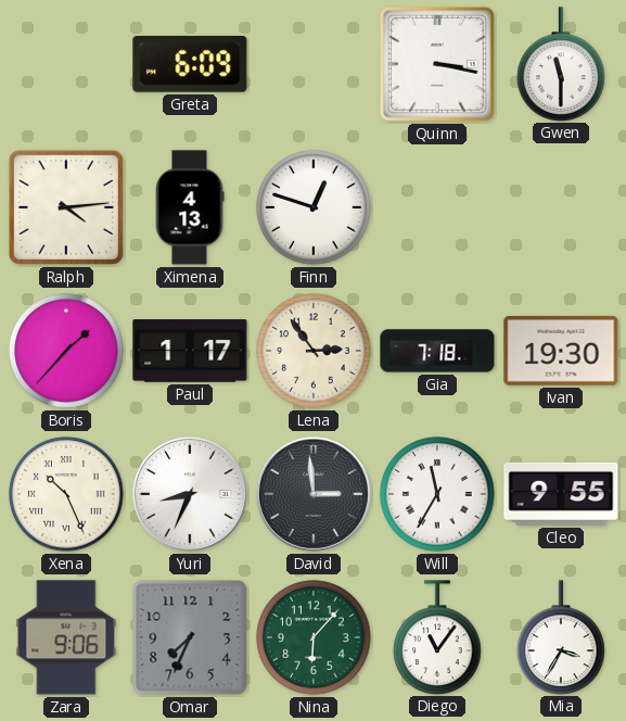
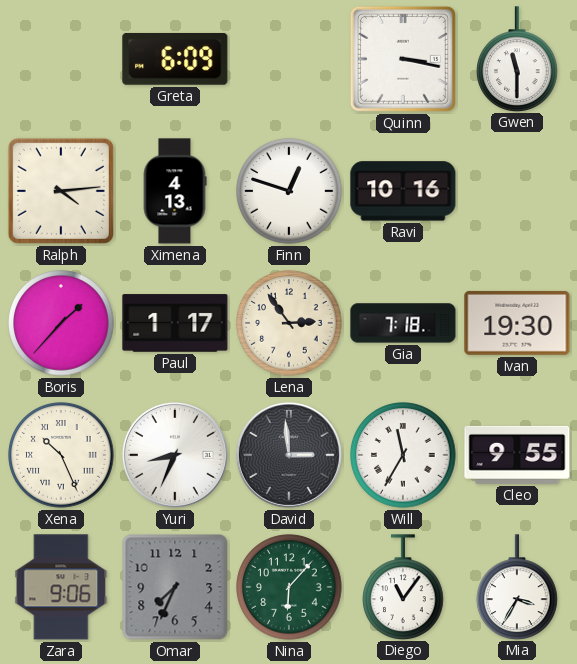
Ravi: none -> 10:16 (403, 191)
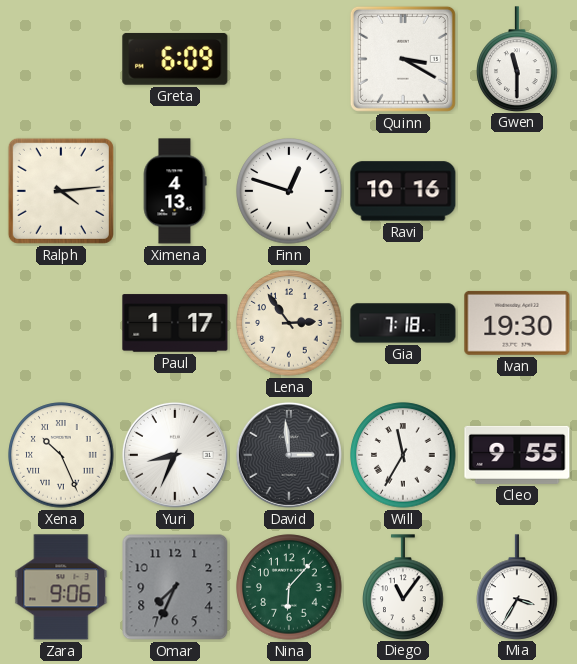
Quinn: 3:17 -> 3:20 (403, 59)
Boris: 1:37 -> none (61, 323)
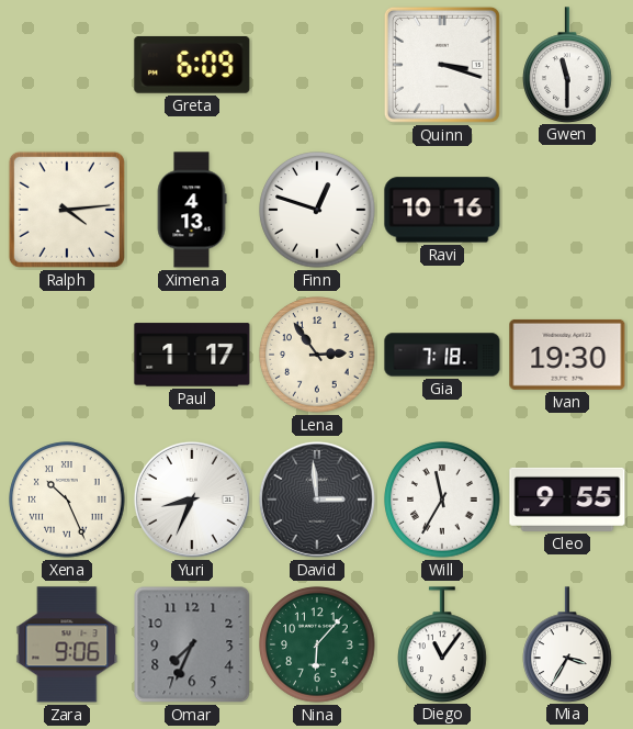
Quinn: 3:20 -> 3:18 (442, 65)
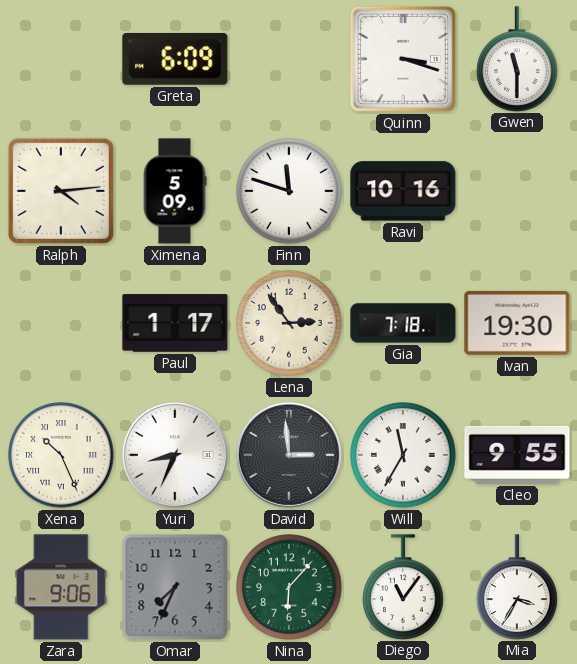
Ximena: 4:13 -> 5:09 (175, 191)
Finn: 12:48 -> 11:48 (289, 191)
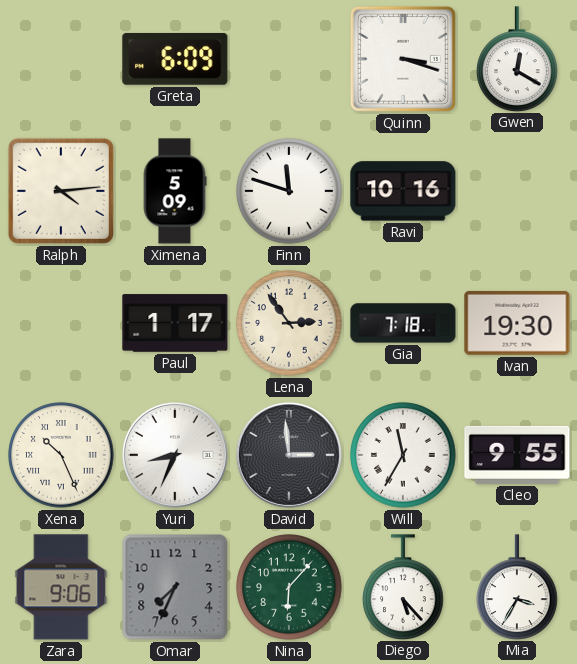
Gwen: 11:30 -> 12:20 (517, 59)
Diego: 11:06 -> 5:23 (403, 587)
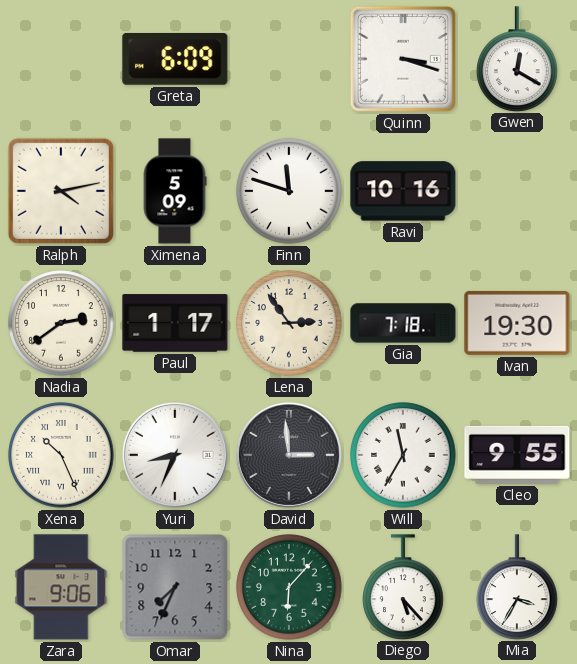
Ralph: 4:14 -> 4:13 (61, 191)
Nadia: none -> 2:39 (61, 323)
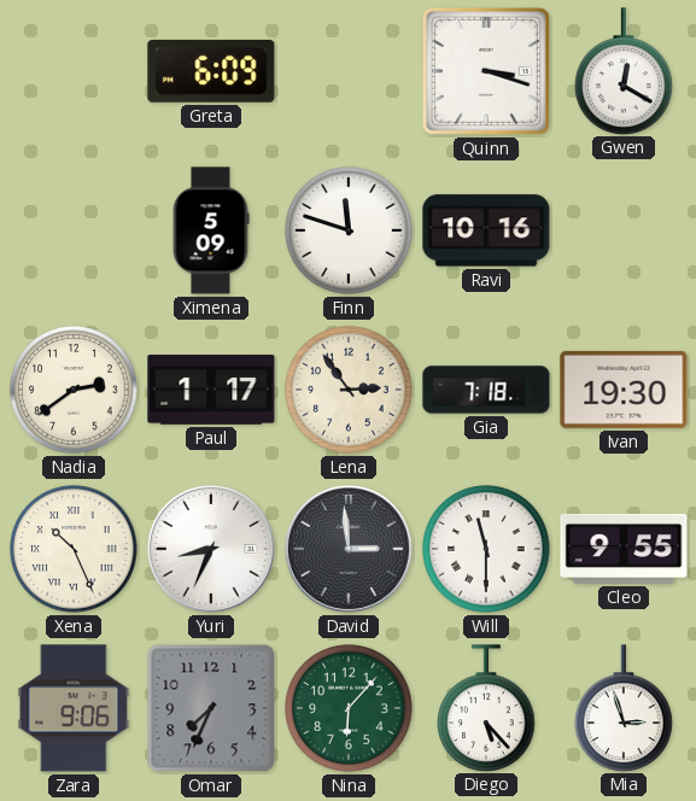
Ralph: 4:13 -> none (61, 191)
Will: 11:35 -> 11:30 (486, 549)
Mia: 3:35 -> 2:57 (624, 708)
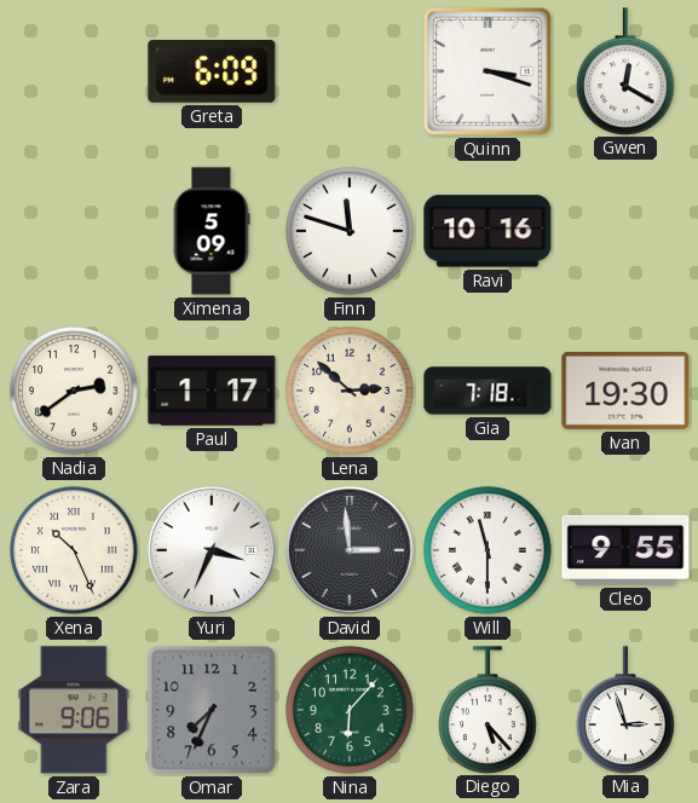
Lena: 2:54 -> 2:52 (350, 391)
Yuri: 8:34 -> 3:34 (212, 550)
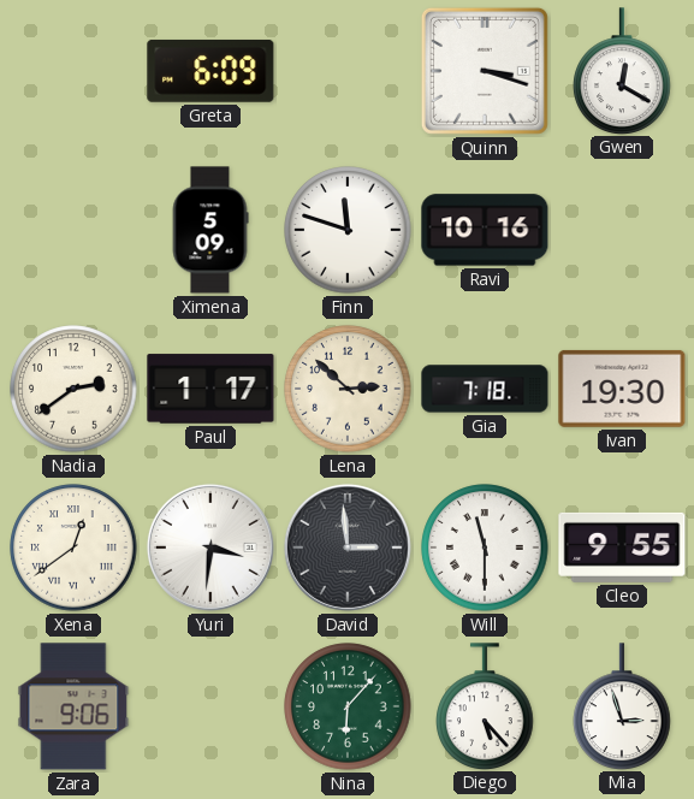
Xena: 10:26 -> 12:39 (73, 548)
Yuri: 3:34 -> 3:31 (210, 548)
Omar: 7:34 -> none (212, 710)
